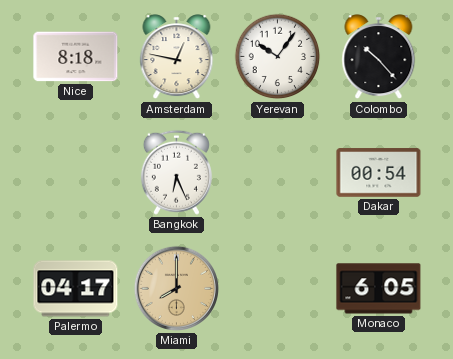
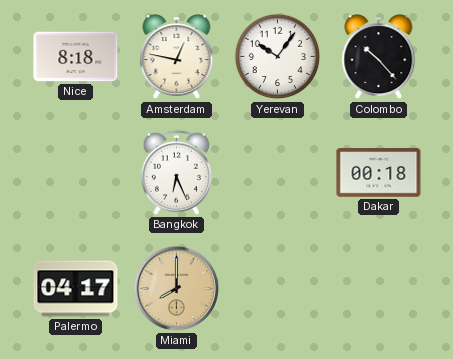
Dakar: 00:54 -> 00:18 (379, 173)
Monaco: 6:05 -> none (379, 289)
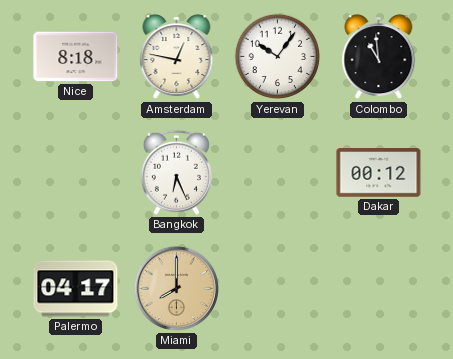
Colombo: 10:23 -> 10:59 (379, 57)
Dakar: 00:18 -> 00:12 (379, 173)
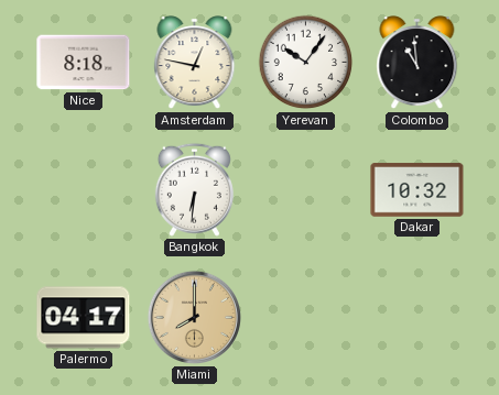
Bangkok: 6:26 -> 6:31 (194, 189)
Dakar: 00:12 -> 10:32 (417, 190)
